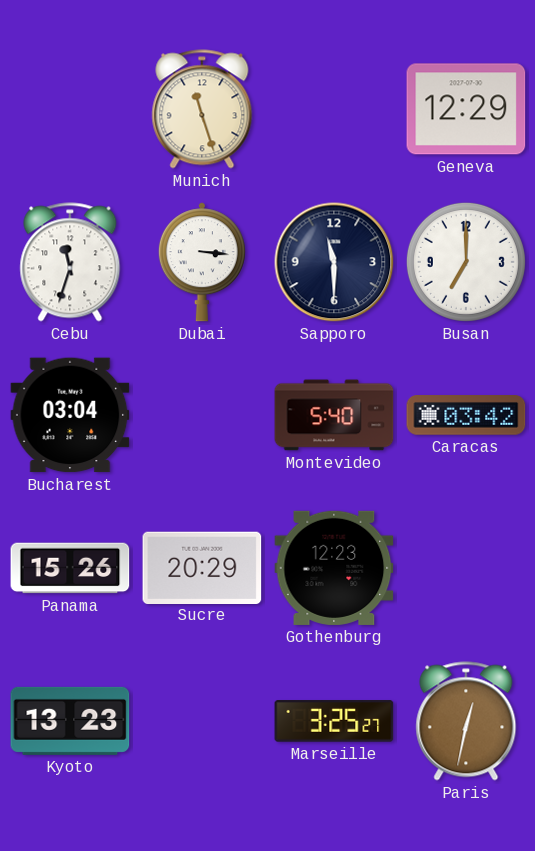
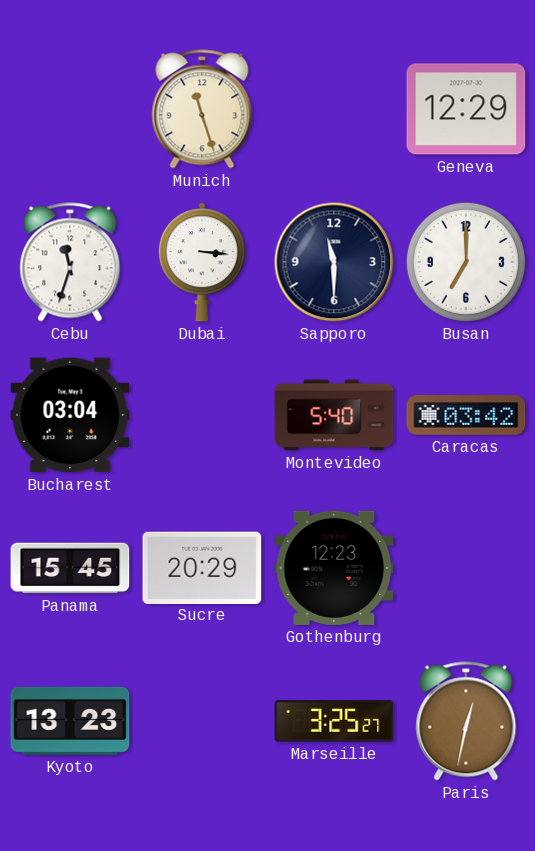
Panama: 15:26 -> 15:45 (70, 568)
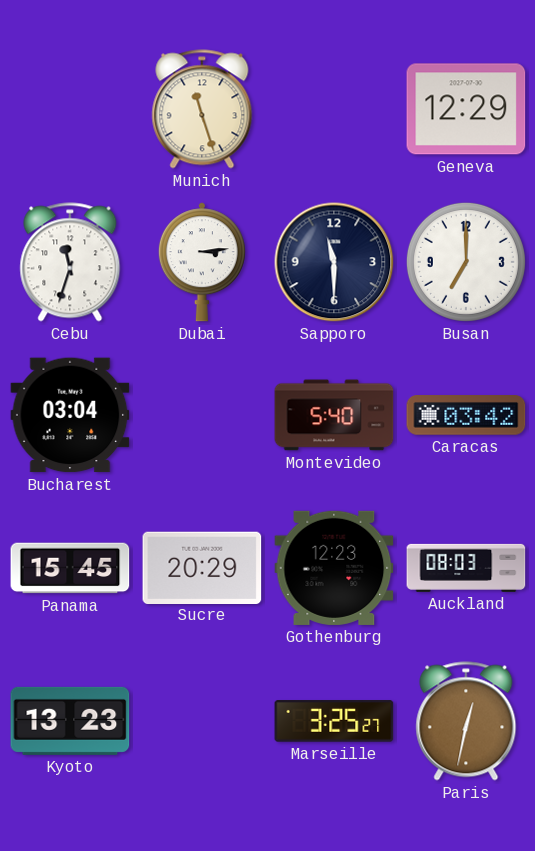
Dubai: 3:16 -> 3:14 (202, 262)
Auckland: none -> 08:03 (466, 568)
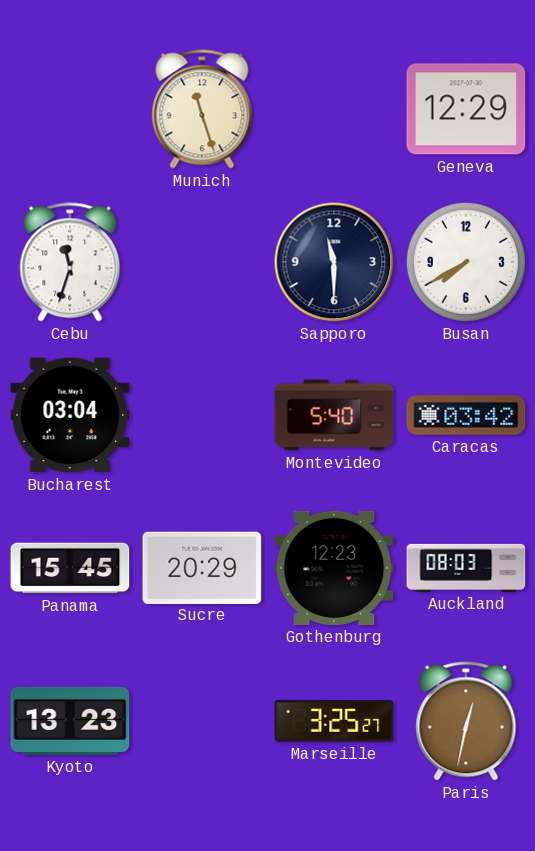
Dubai: 3:14 -> none (202, 262)
Busan: 7:00 -> 7:40 (466, 262)
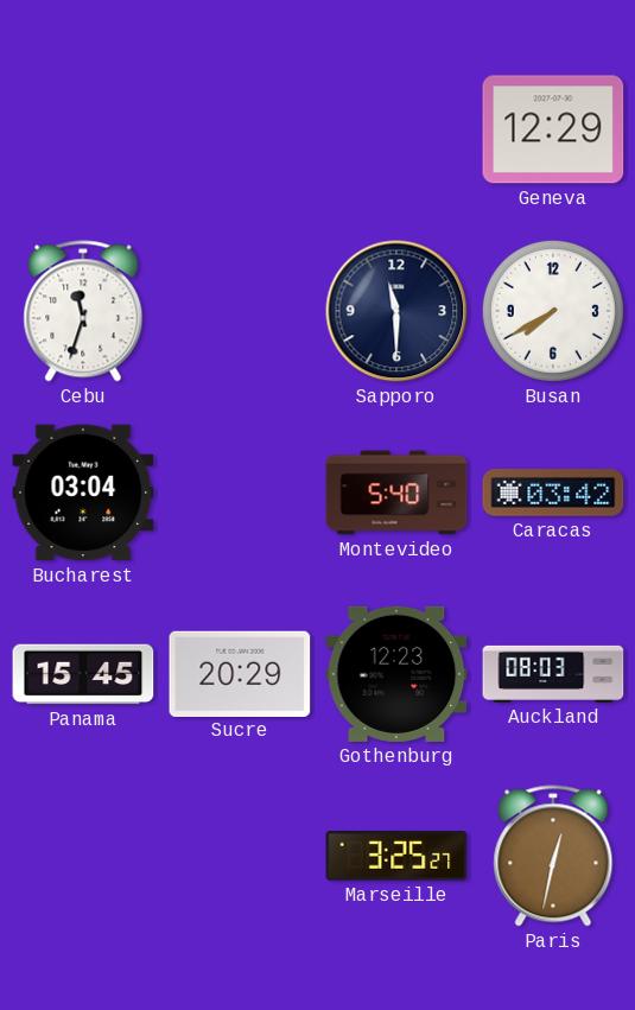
Munich: 11:27 -> none (202, 109)
Kyoto: 13:23 -> none (70, 721)
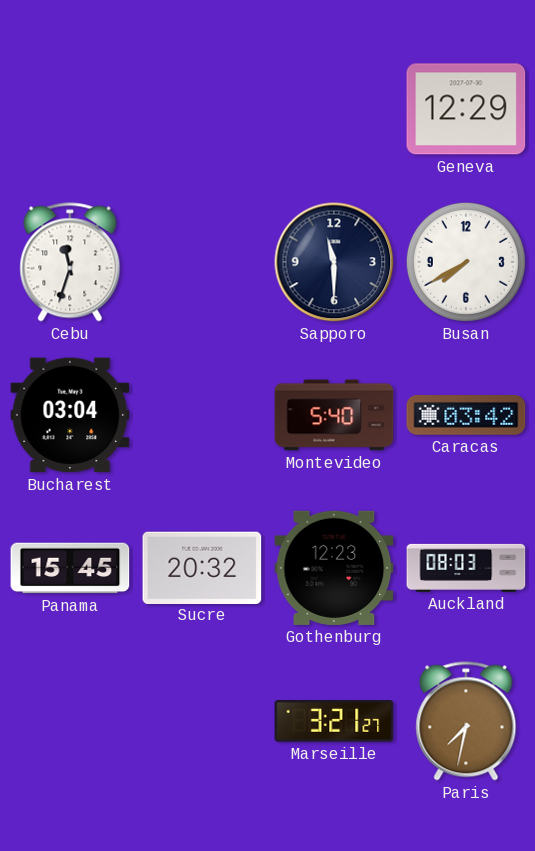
Sucre: 20:29 -> 20:32 (202, 567)
Marseille: 3:25 -> 3:21 (334, 721)
Paris: 12:32 -> 7:32 (466, 721)
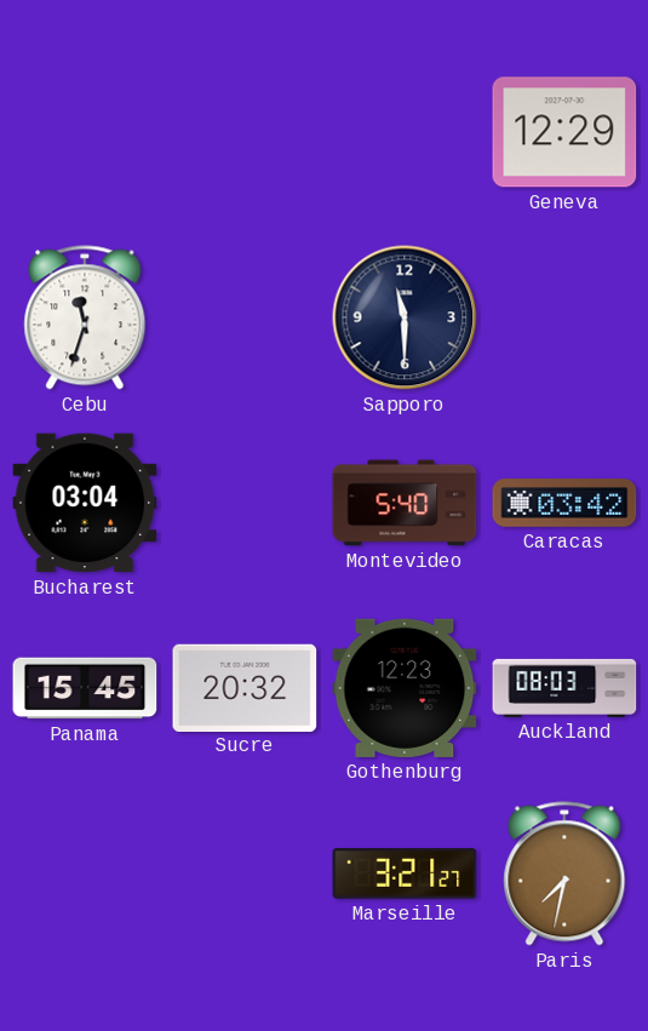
Busan: 7:40 -> none (466, 262)
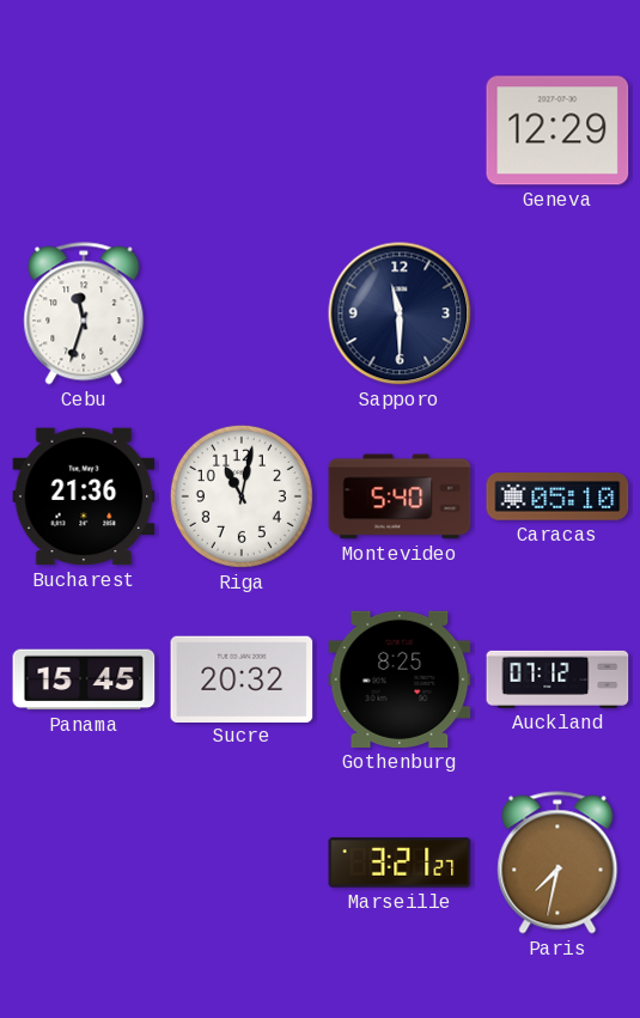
Bucharest: 03:04 -> 21:36 (84, 496)
Riga: none -> 11:02 (242, 496)
Caracas: 03:42 -> 05:10 (557, 496)
Gothenburg: 12:23 -> 8:25 (400, 679)
Auckland: 08:03 -> 07:12 (557, 679)
